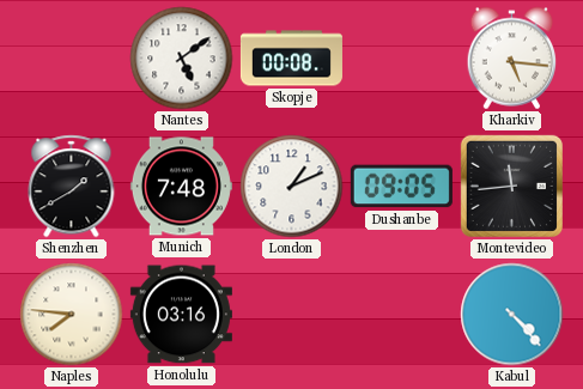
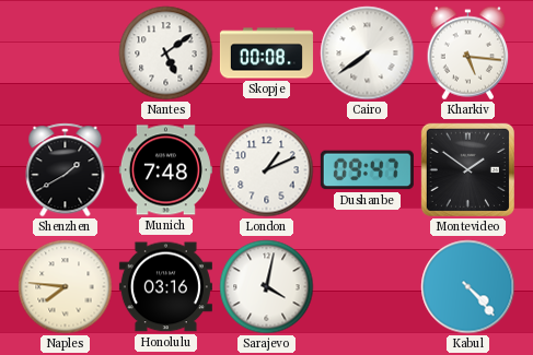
Cairo: none -> 7:39 (368, 54)
Dushanbe: 09:05 -> 09:47 (367, 170)
Montevideo: 11:44 -> 1:51 (467, 169)
Sarajevo: none -> 4:02 (267, 287)
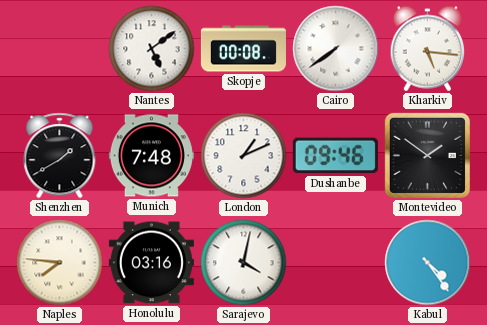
Dushanbe: 09:47 -> 09:46 (335, 156)
Kabul: 4:23 -> 4:24 (428, 263)
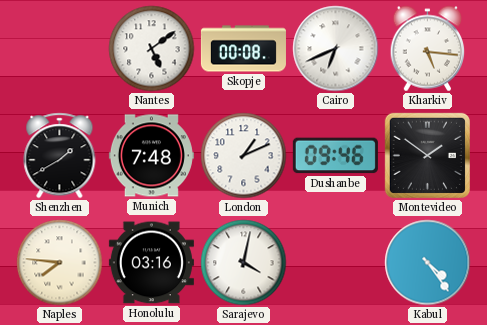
Cairo: 7:39 -> 6:41 (336, 49)
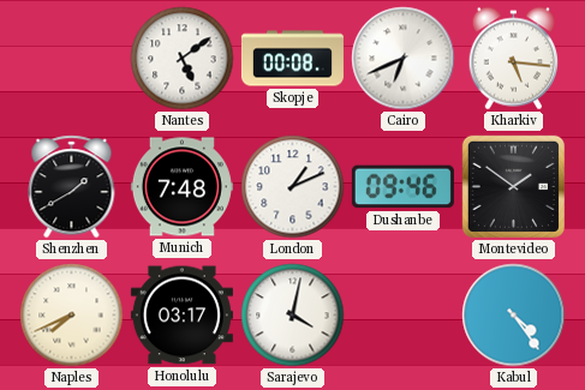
Naples: 7:46 -> 7:41 (72, 316)
Honolulu: 03:16 -> 03:17 (181, 316)
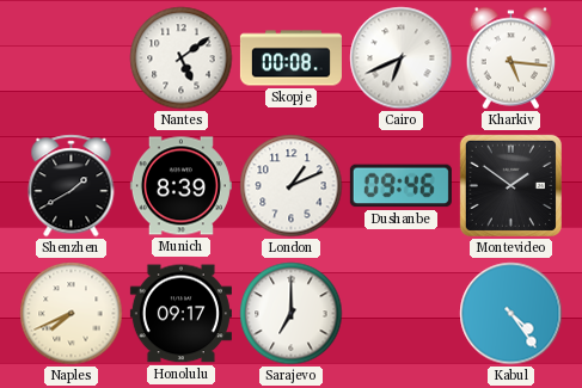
Munich: 7:48 -> 8:39 (180, 186)
Honolulu: 03:17 -> 09:17 (180, 314)
Sarajevo: 4:02 -> 7:00 (292, 314)
